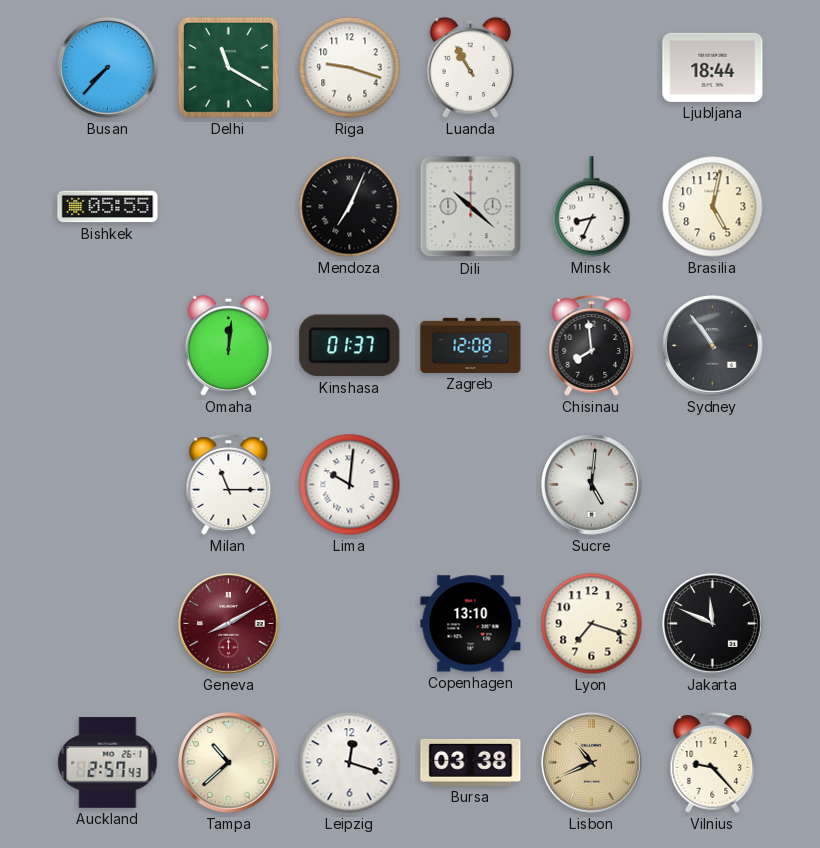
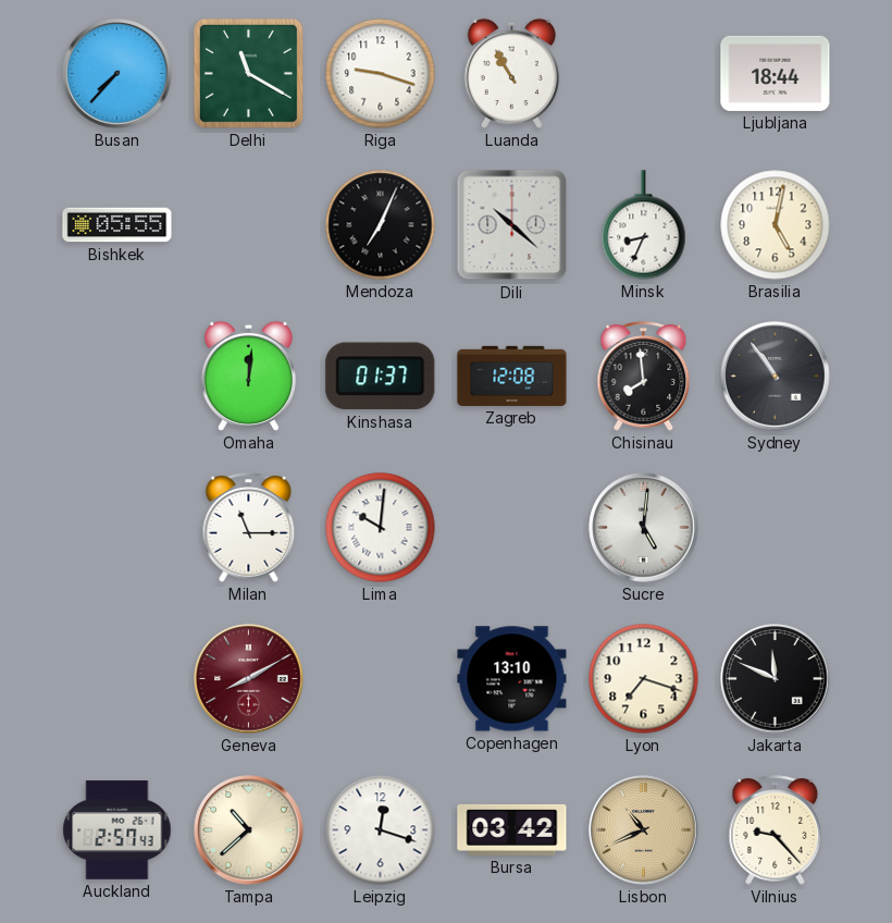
Bursa: 03:38 -> 03:42 (512, 829)
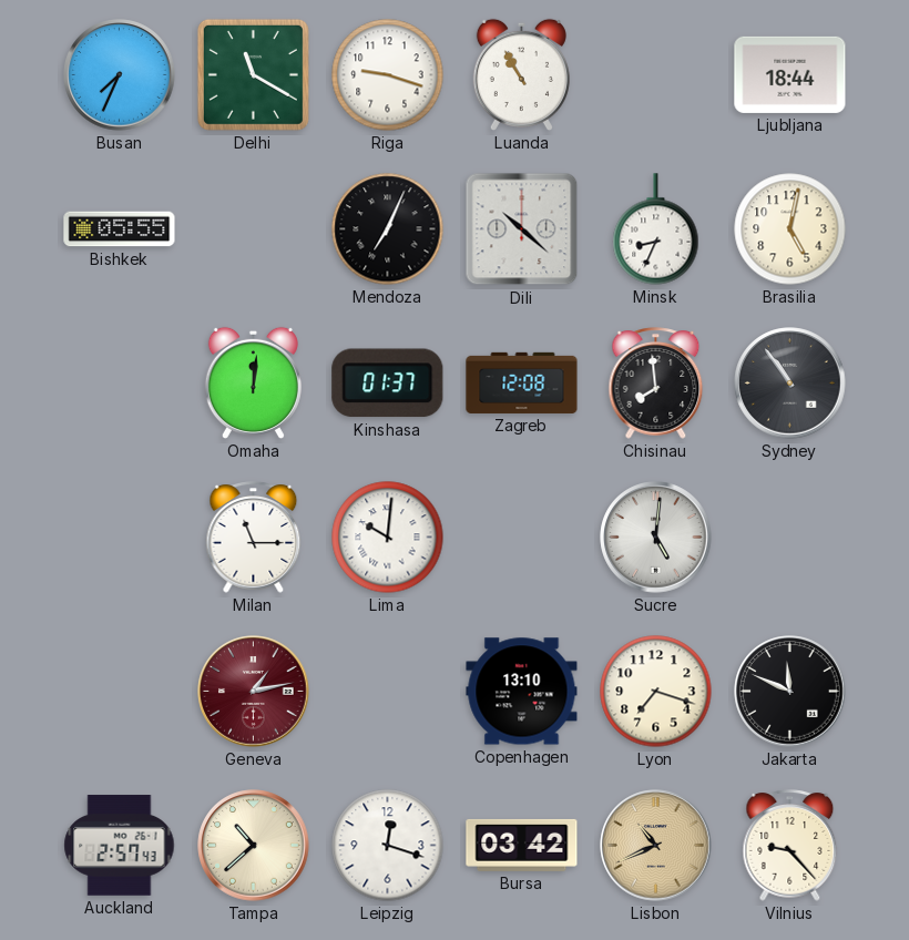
Busan: 7:37 -> 7:34 (120, 75)
Geneva: 8:10 -> 1:13 (254, 692)
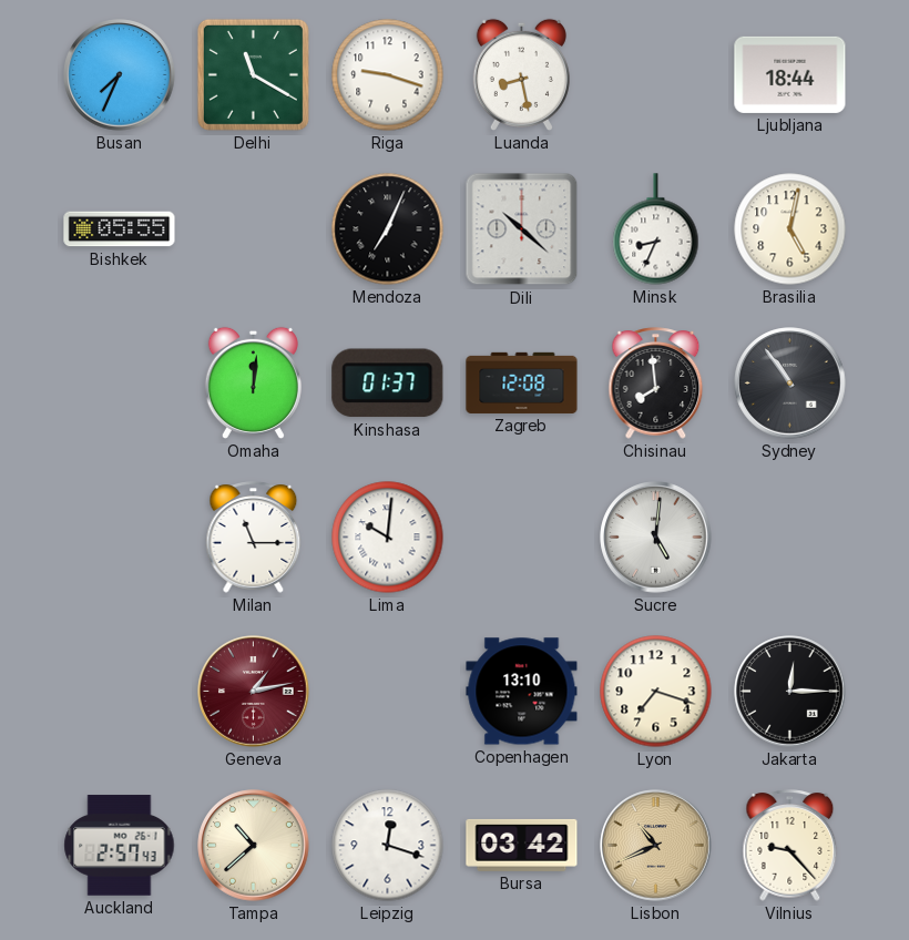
Luanda: 10:55 -> 8:28 (521, 74)
Jakarta: 11:49 -> 12:15 (790, 692)
